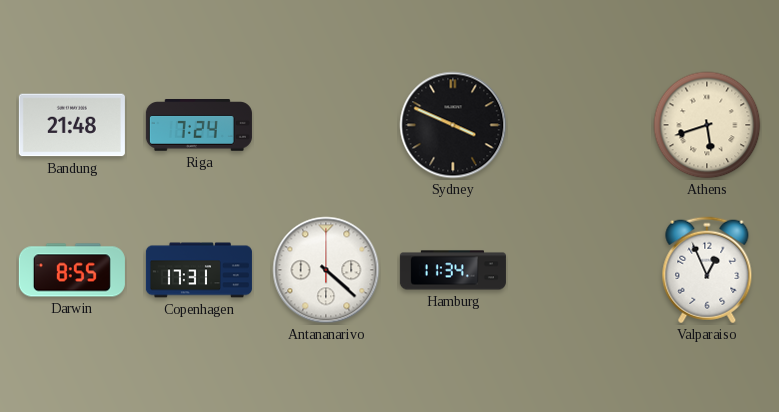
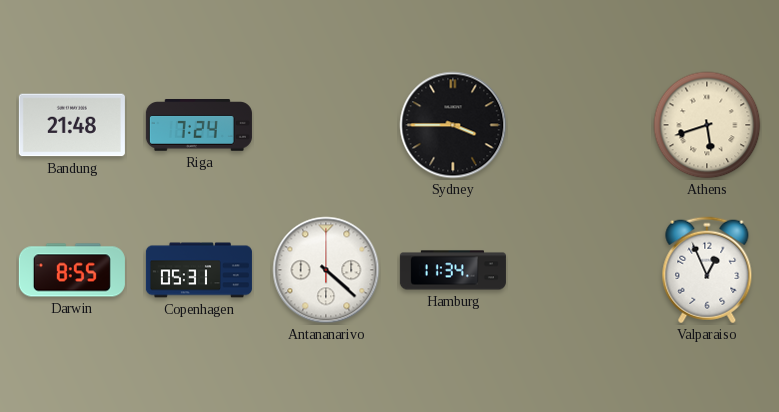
Sydney: 3:49 -> 3:45 (453, 125)
Copenhagen: 17:31 -> 05:31 (199, 270)
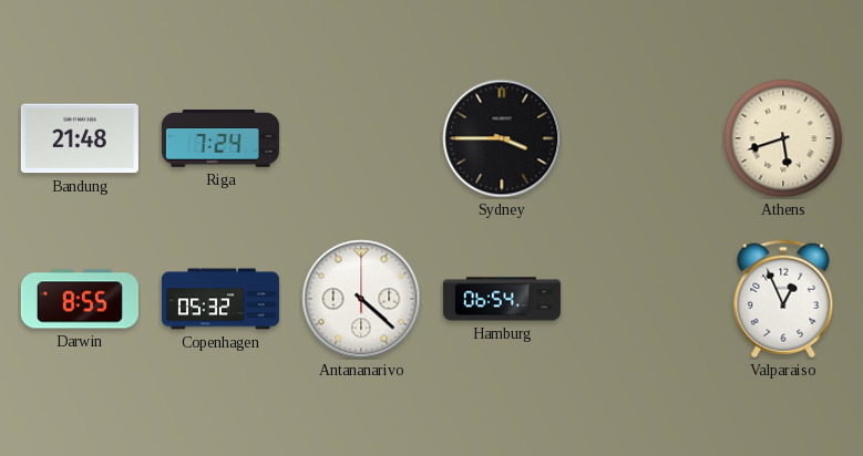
Copenhagen: 05:31 -> 05:32 (220, 299)
Hamburg: 11:34 -> 06:54 (502, 299)
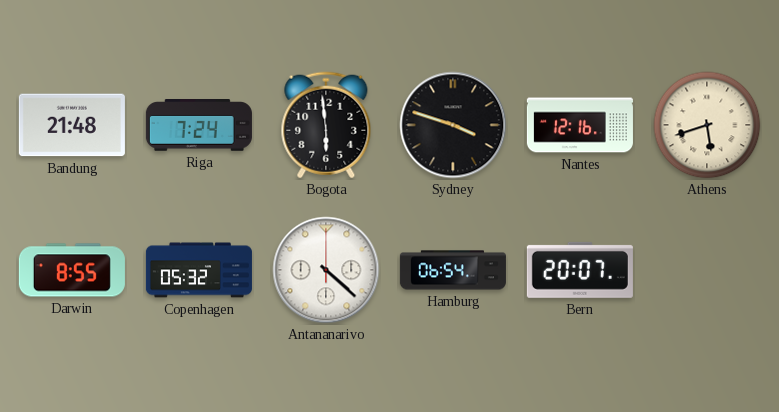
Bogota: none -> 5:59 (326, 125)
Sydney: 3:45 -> 3:48 (453, 125)
Nantes: none -> 12:16 (580, 125)
Bern: none -> 20:07 (580, 270)
Valparaiso: 12:56 -> none (783, 299)
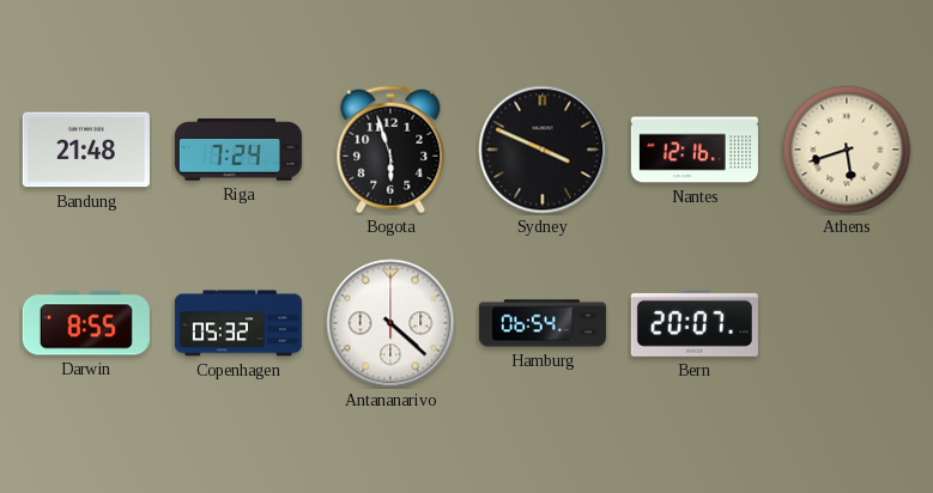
Bogota: 5:59 -> 5:57 (390, 150)
Sydney: 3:48 -> 3:49 (543, 150)
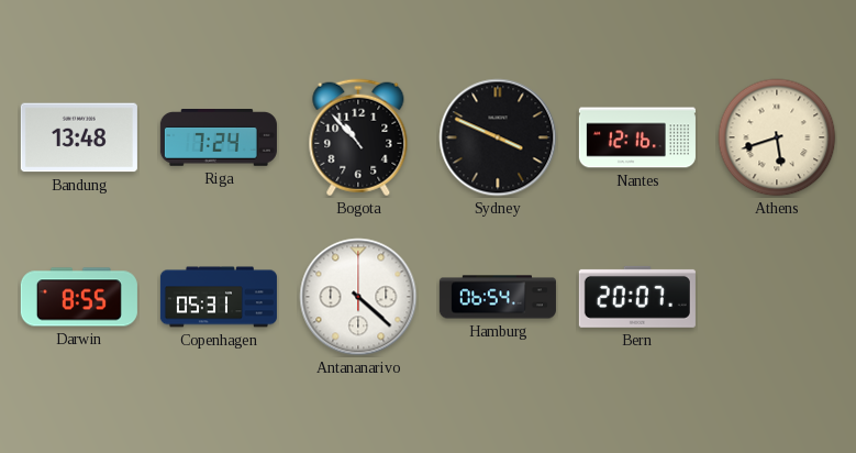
Bandung: 21:48 -> 13:48 (79, 137)
Bogota: 5:57 -> 10:53 (358, 137)
Copenhagen: 05:32 -> 05:31 (219, 297)
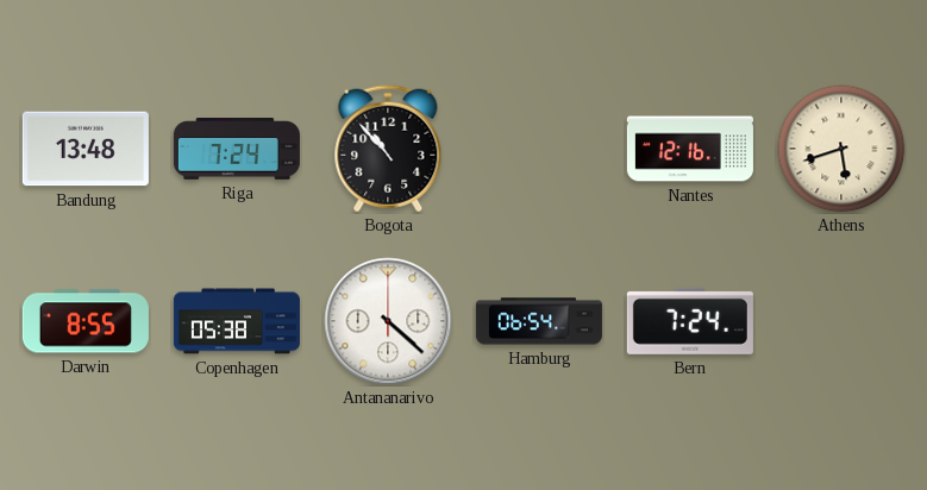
Sydney: 3:49 -> none (498, 137)
Copenhagen: 05:31 -> 05:38 (237, 321)
Bern: 20:07 -> 7:24 (690, 321)
